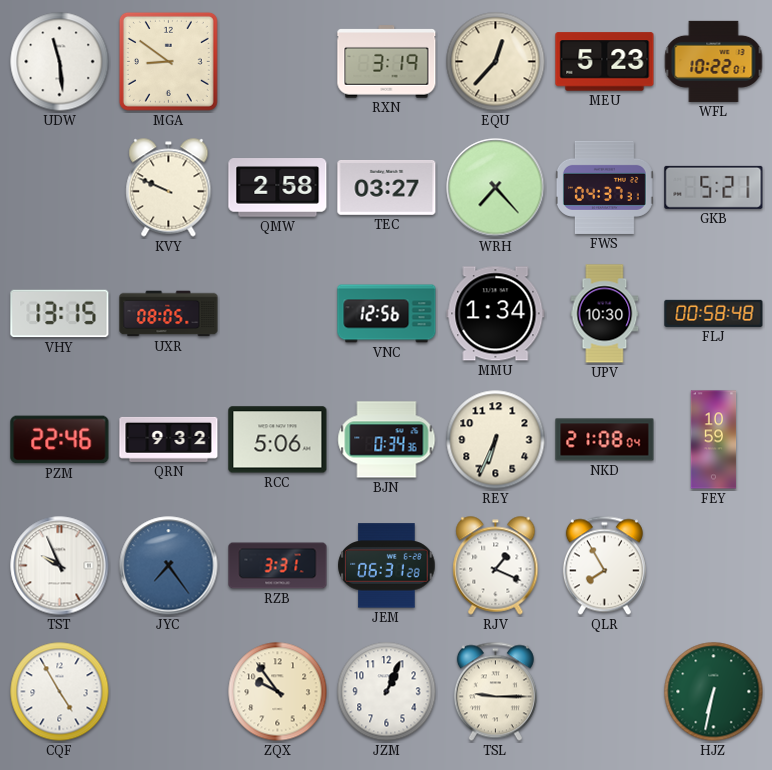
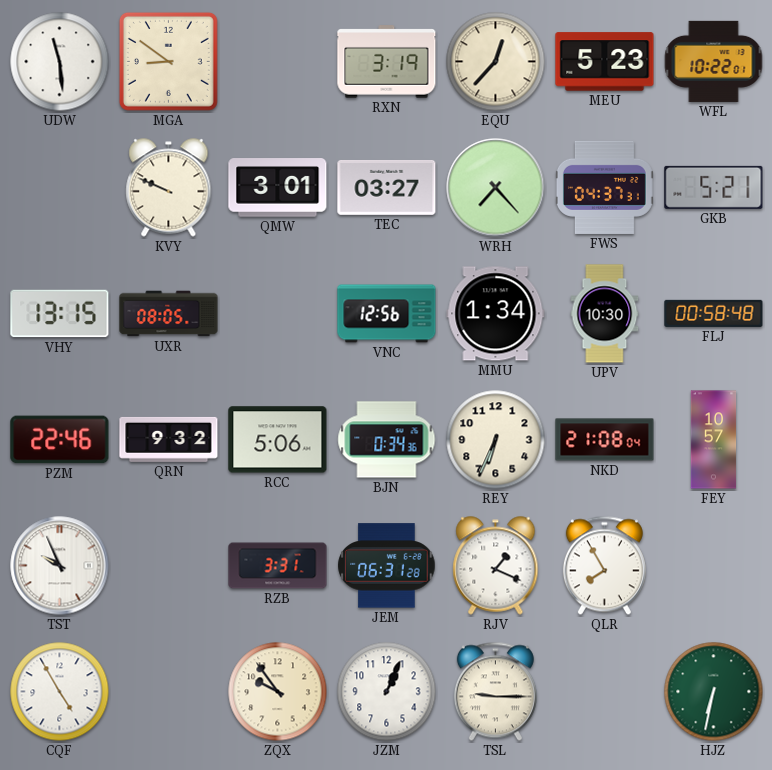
QMW: 2:58 -> 3:01 (278, 188)
FEY: 10:59 -> 10:57 (714, 440)
JYC: 7:24 -> none (169, 566)
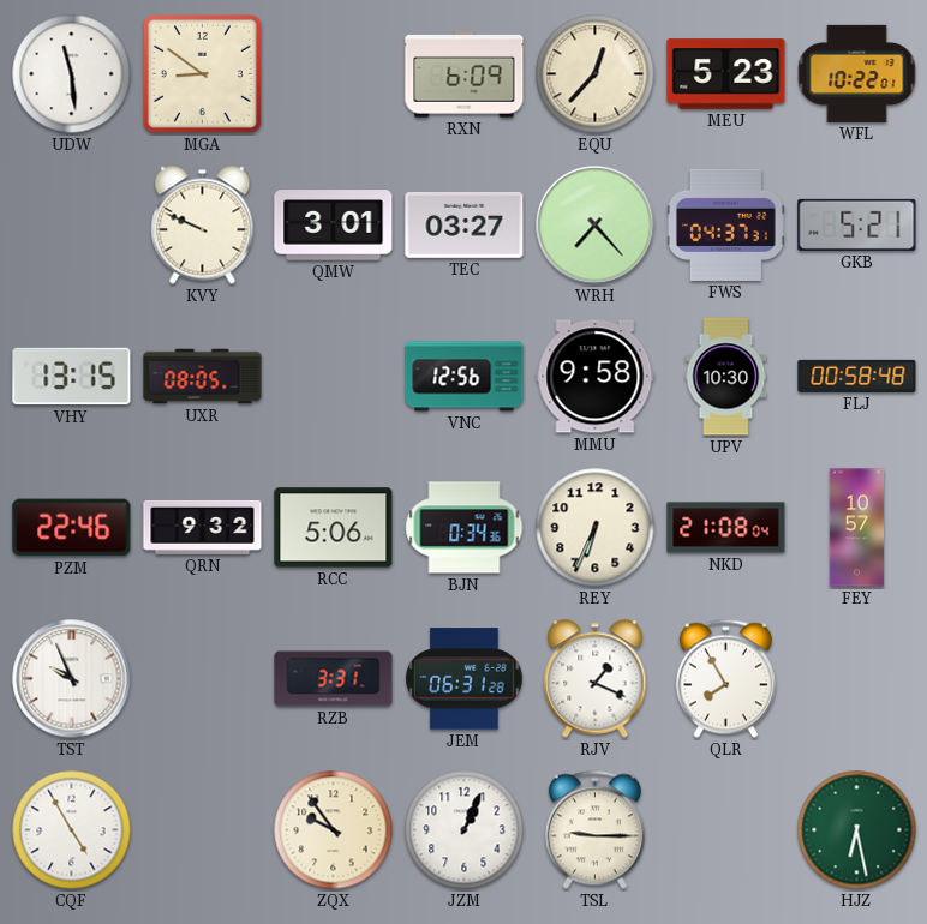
RXN: 3:19 -> 6:09 (465, 74)
MMU: 1:34 -> 9:58 (596, 377)
HJZ: 6:32 -> 6:28 (857, 830)
